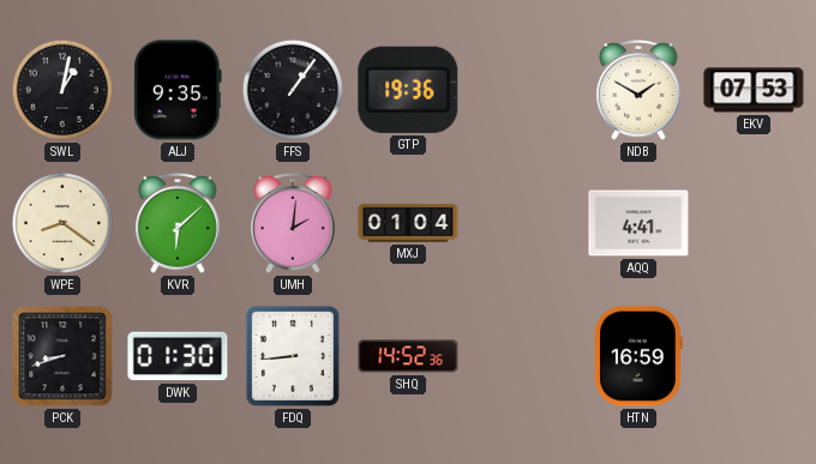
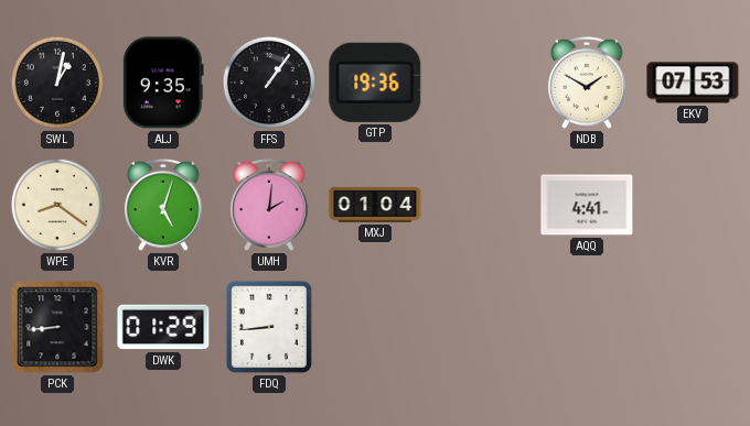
KVR: 6:08 -> 5:03 (163, 205)
PCK: 8:42 -> 8:44 (57, 327)
DWK: 01:30 -> 01:29 (163, 327)
SHQ: 14:52 -> none (408, 356)
HTN: 16:59 -> none (640, 356)
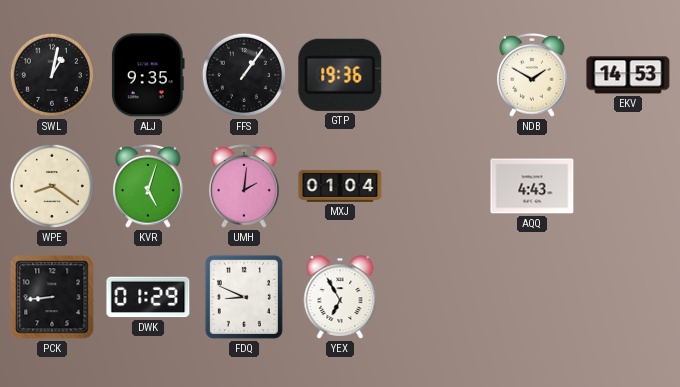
EKV: 07:53 -> 14:53 (628, 75)
AQQ: 4:41 -> 4:43 (532, 186)
FDQ: 8:44 -> 8:49 (244, 297)
YEX: none -> 6:55 (340, 297)
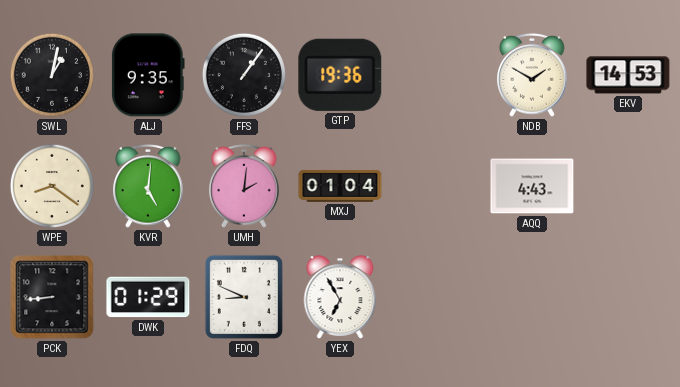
KVR: 5:03 -> 5:01 (148, 186)
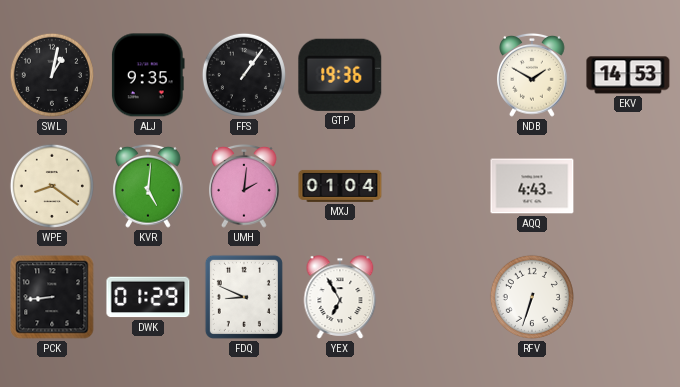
RFV: none -> 6:33 (532, 297)
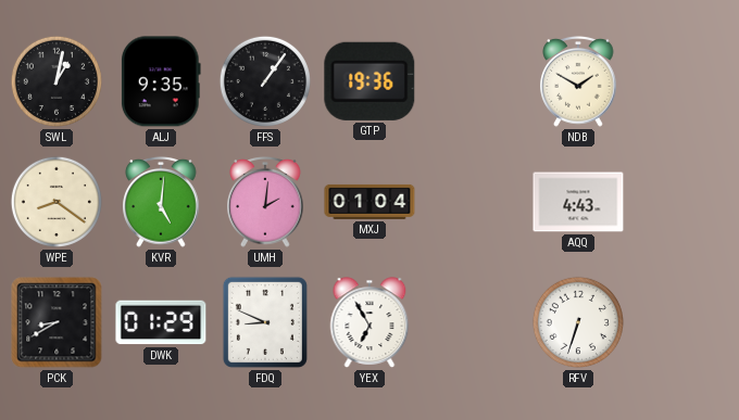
EKV: 14:53 -> none (628, 75)
PCK: 8:44 -> 8:40 (57, 322)
